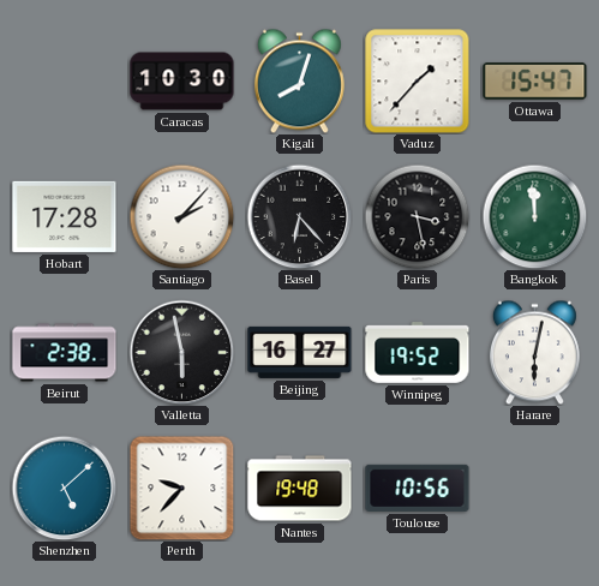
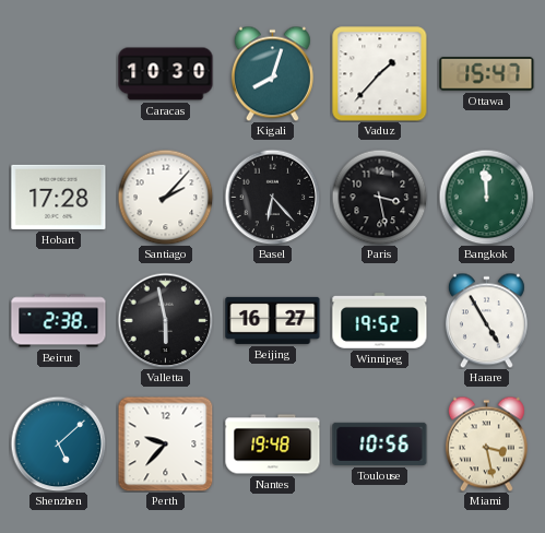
Harare: 6:02 -> 4:55 (486, 320)
Miami: none -> 3:28 (486, 443)
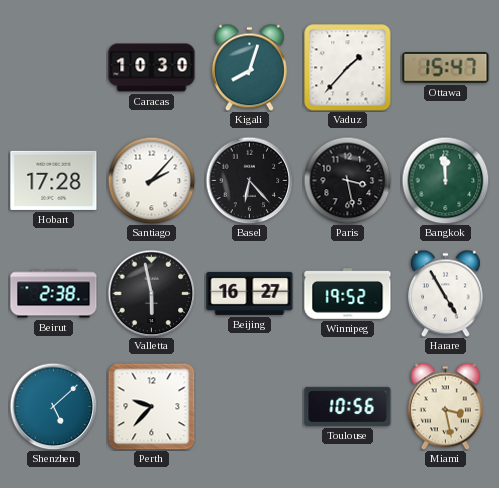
Nantes: 19:48 -> none (273, 445)
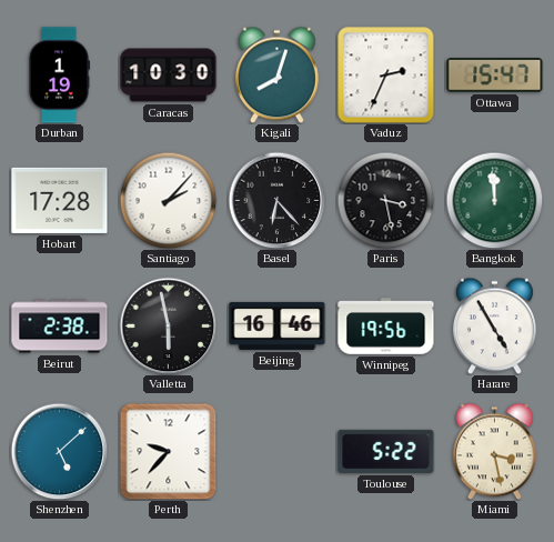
Durban: none -> 1:19 (58, 76)
Vaduz: 1:37 -> 2:34 (386, 76)
Beijing: 16:27 -> 16:46 (278, 325)
Winnipeg: 19:52 -> 19:56 (386, 327)
Toulouse: 10:56 -> 5:22 (386, 451)
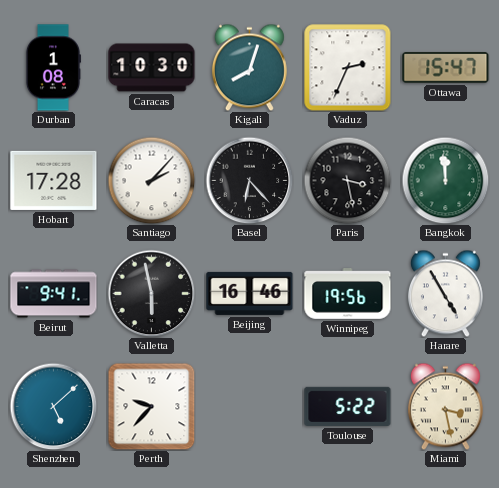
Durban: 1:19 -> 1:08 (52, 68)
Beirut: 2:38 -> 9:41 (54, 294)
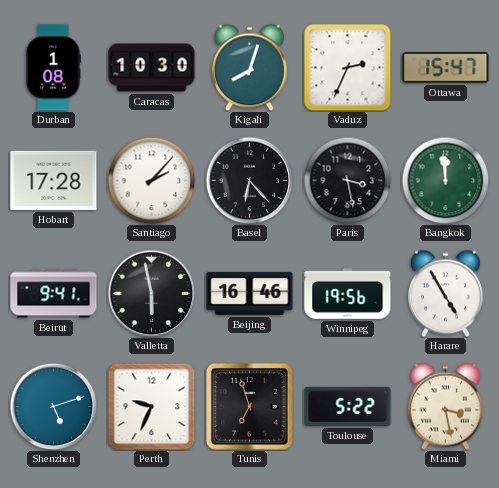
Shenzhen: 5:08 -> 5:12 (53, 406)
Perth: 9:37 -> 9:34 (151, 406)
Tunis: none -> 6:57 (250, 407)
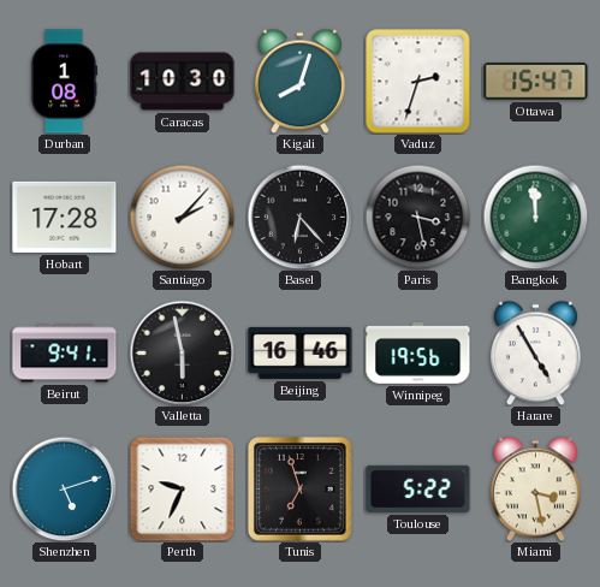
Vaduz: 2:34 -> 2:33 (418, 82)
